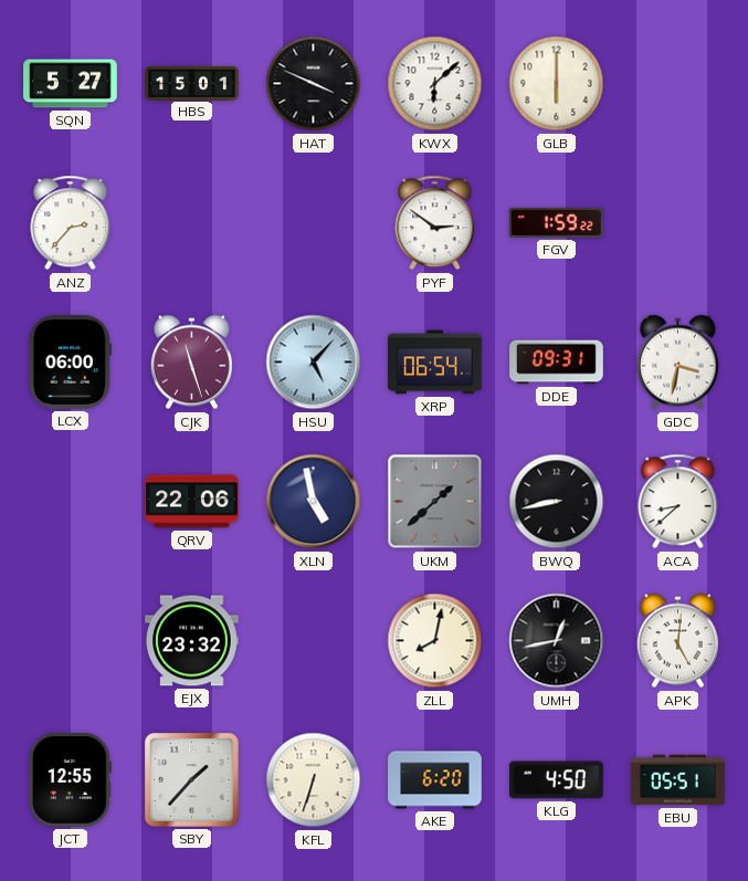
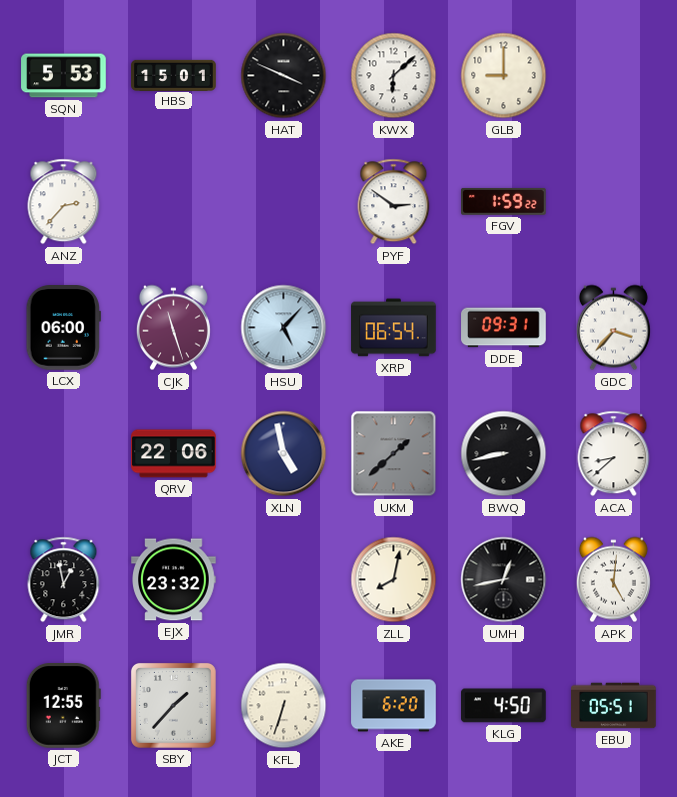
SQN: 5:27 -> 5:53 (64, 76)
GLB: 6:00 -> 9:00 (504, 76)
GDC: 3:32 -> 3:37 (613, 328)
JMR: none -> 12:58 (64, 580)
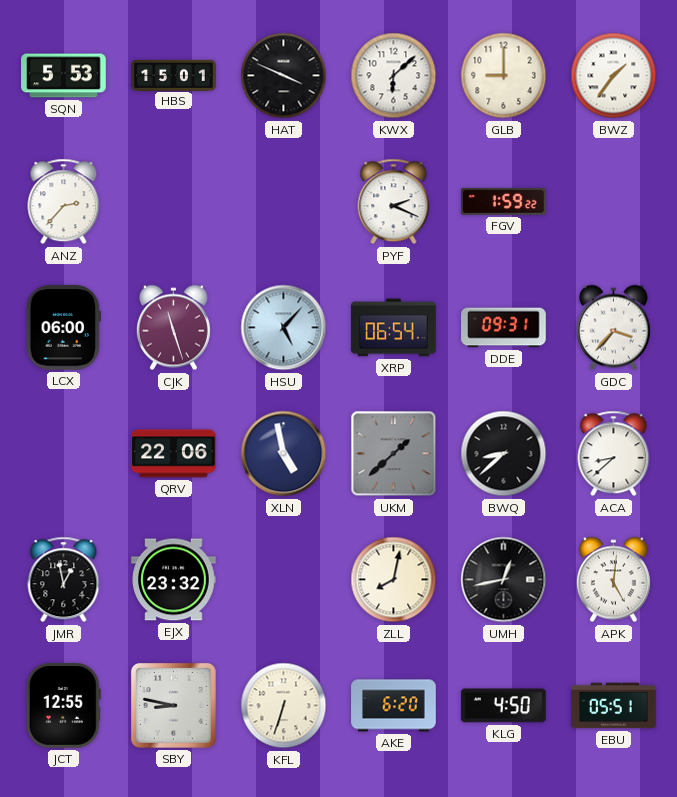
BWZ: none -> 1:36 (614, 76)
PYF: 2:51 -> 2:19 (394, 202)
BWQ: 8:43 -> 8:38 (504, 454)
SBY: 1:37 -> 8:47 (173, 705)
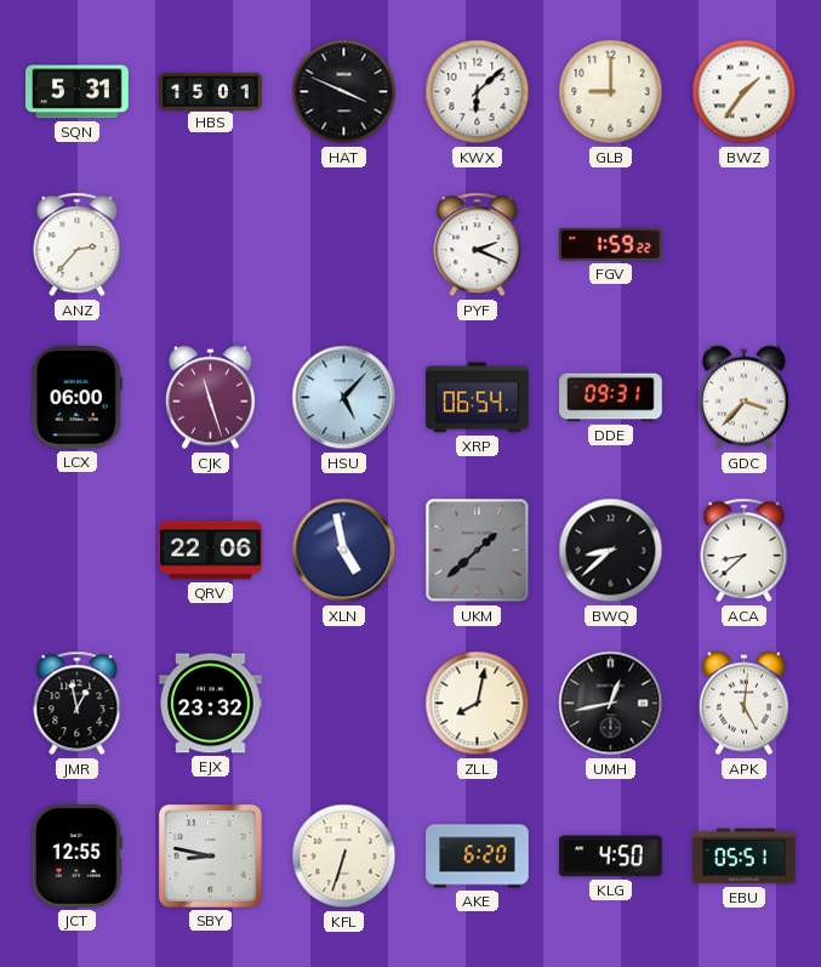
SQN: 5:53 -> 5:31 (78, 92)
